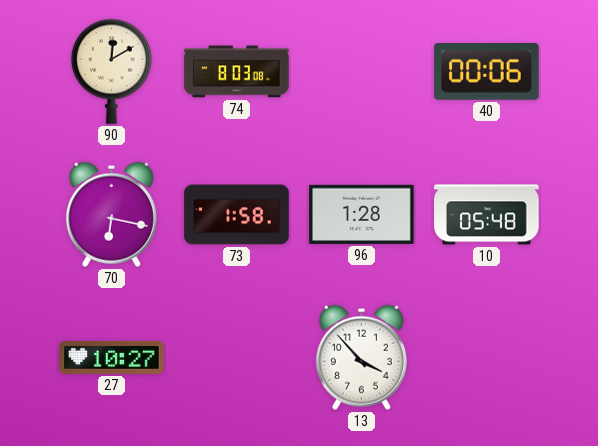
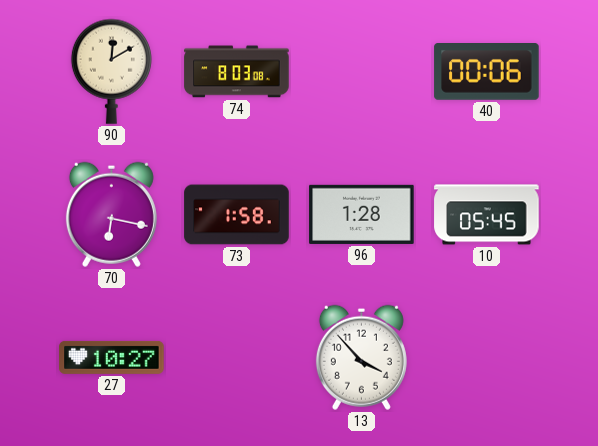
10: 05:48 -> 05:45 (487, 215)
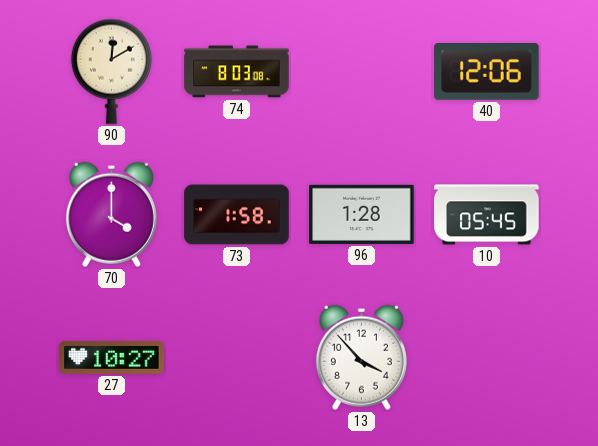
40: 00:06 -> 12:06 (487, 72)
70: 6:17 -> 4:00 (111, 214)
